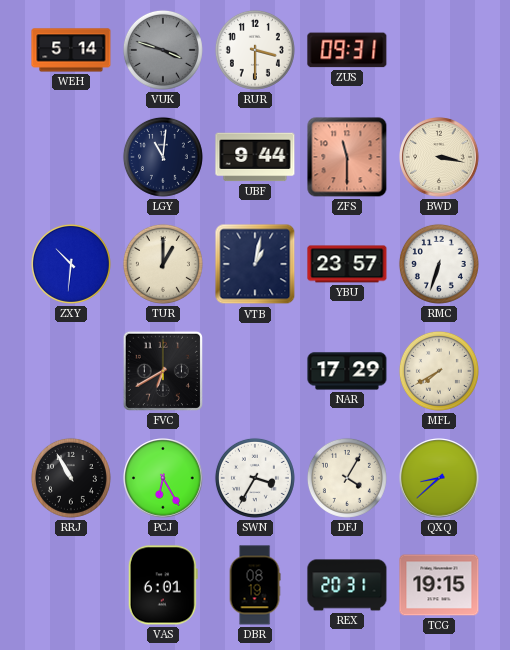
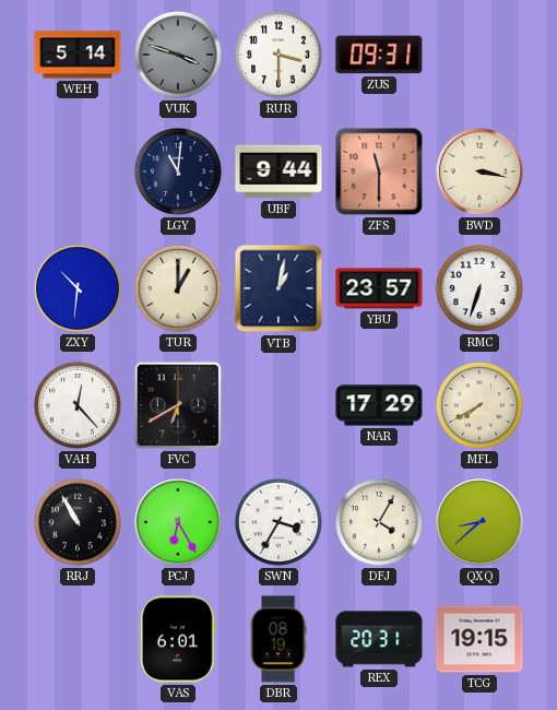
VAH: none -> 12:23 (78, 405)
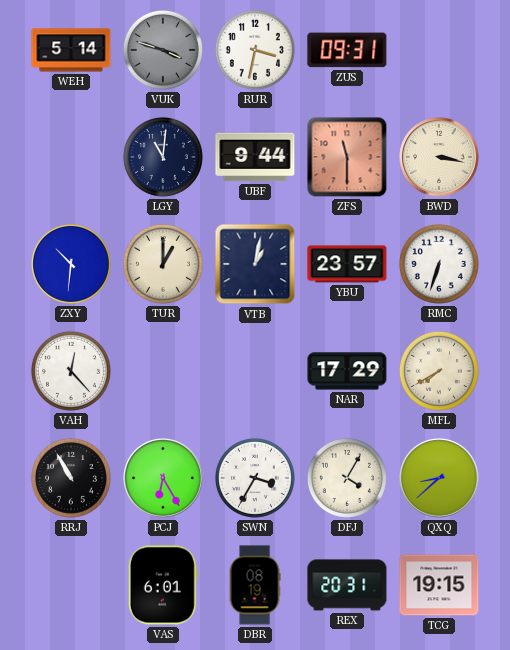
RUR: 3:30 -> 3:32 (255, 50)
FVC: 6:40 -> none (178, 405)
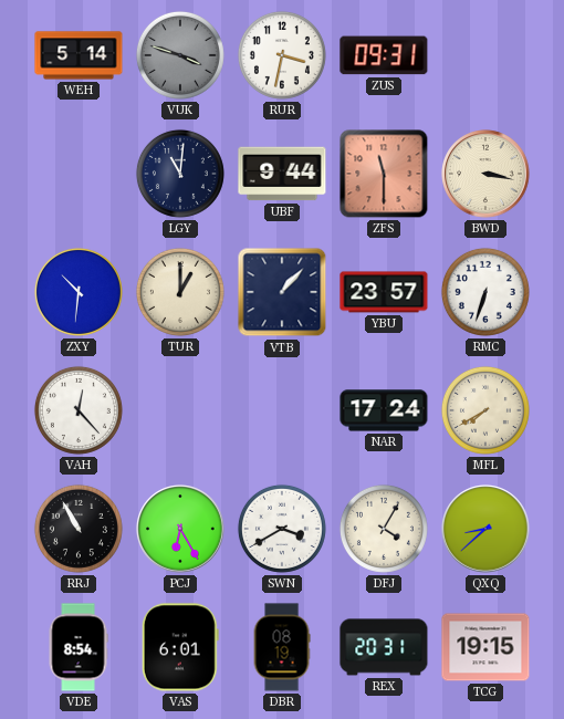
VTB: 1:02 -> 1:07 (282, 292)
NAR: 17:29 -> 17:24 (384, 410)
SWN: 3:35 -> 3:40 (282, 529)
VDE: none -> 8:54 (79, 647)
